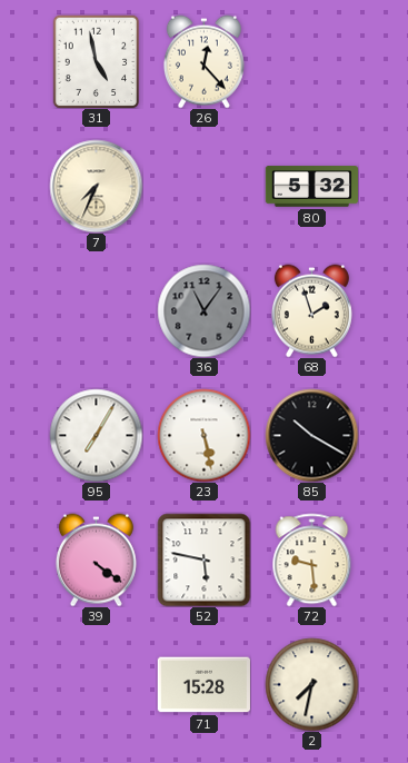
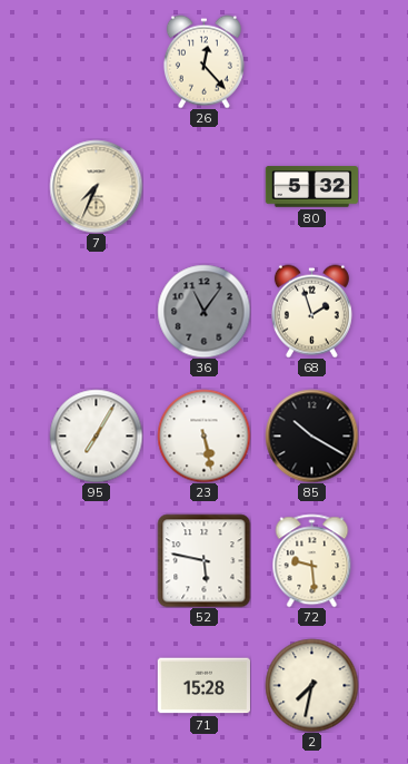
31: 4:58 -> none (97, 61)
39: 4:21 -> none (96, 559)
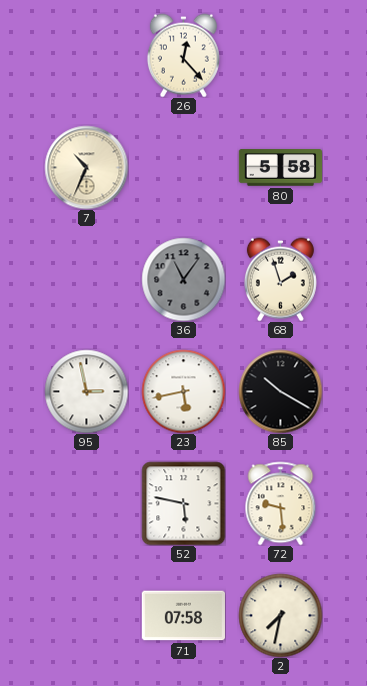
7: 7:34 -> 10:34 (86, 167)
80: 5:32 -> 5:58 (280, 168)
95: 7:05 -> 2:58 (86, 391)
23: 5:28 -> 5:43 (183, 391)
71: 15:28 -> 07:58 (183, 616)
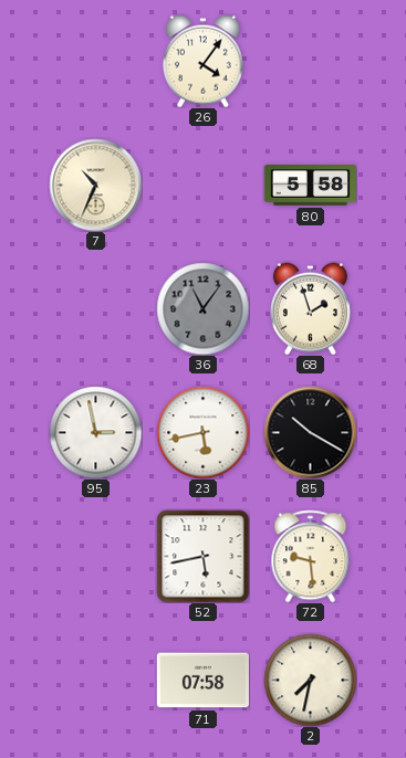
26: 12:23 -> 4:06 (202, 61)
52: 5:47 -> 5:43 (202, 556)
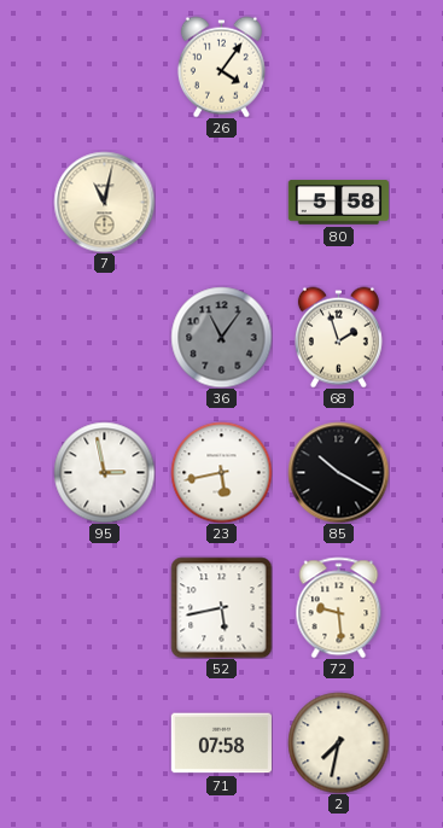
7: 10:34 -> 11:02 (104, 202)
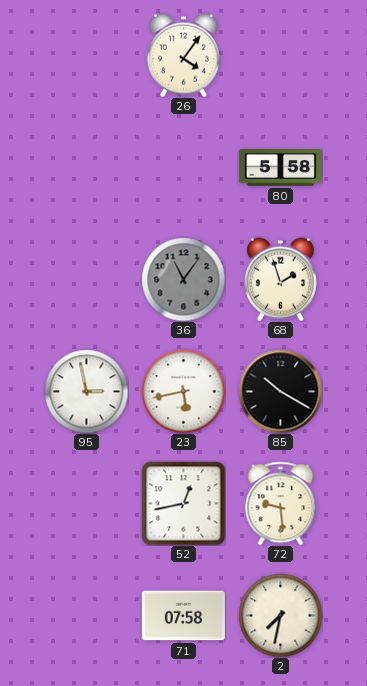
7: 11:02 -> none (104, 202)
52: 5:43 -> 12:43 (183, 503)
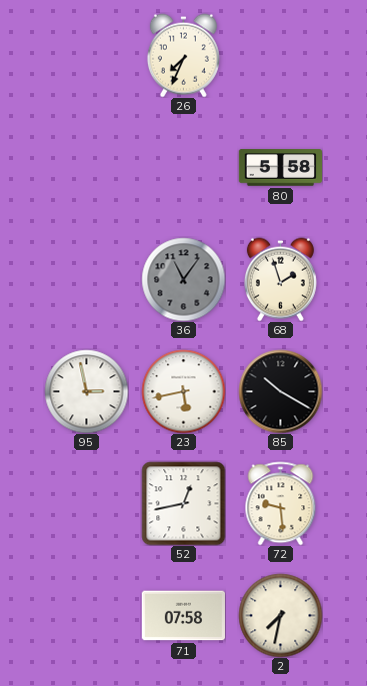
26: 4:06 -> 7:34 (183, 55)
